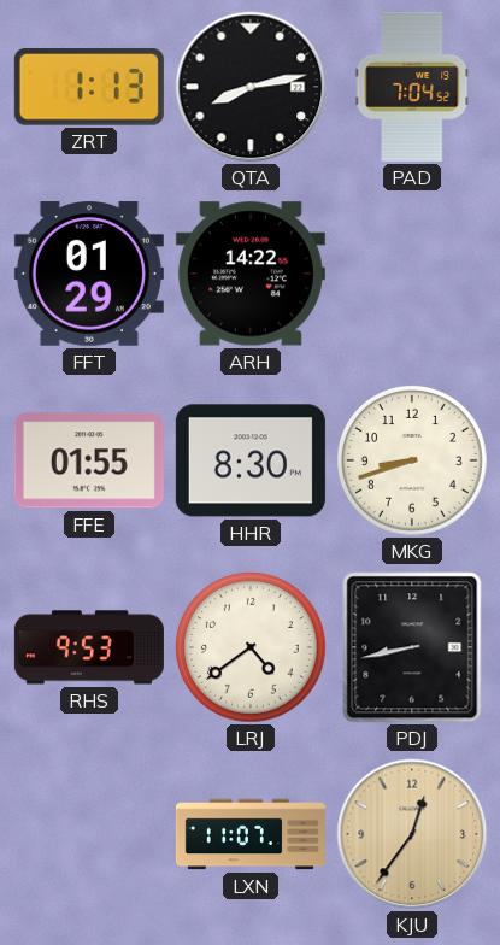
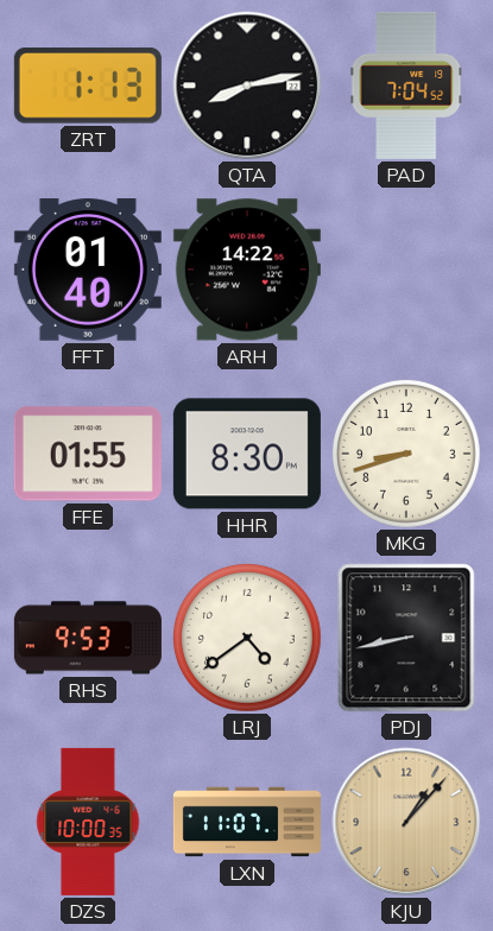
FFT: 01:29 -> 01:40 (88, 270)
DZS: none -> 10:00 (88, 822)
KJU: 12:36 -> 1:07 (406, 822)
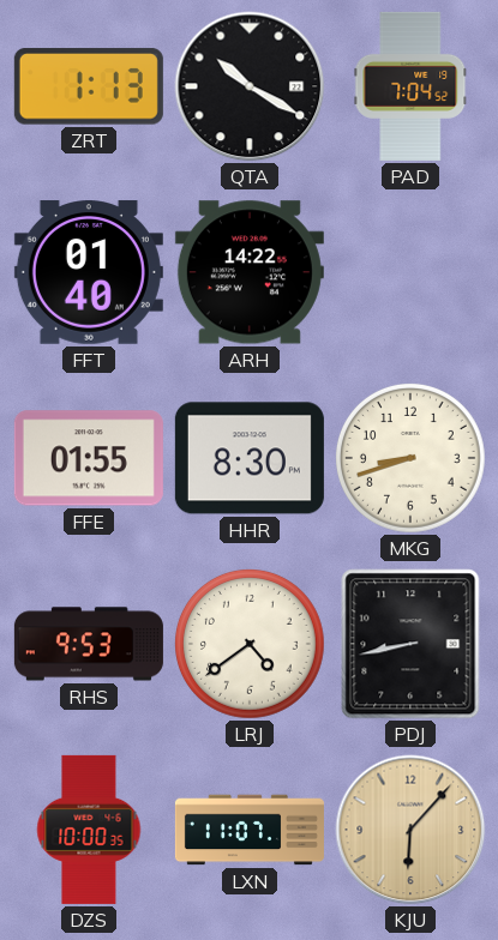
QTA: 8:13 -> 10:20 (250, 86)
KJU: 1:07 -> 6:07 (410, 830)
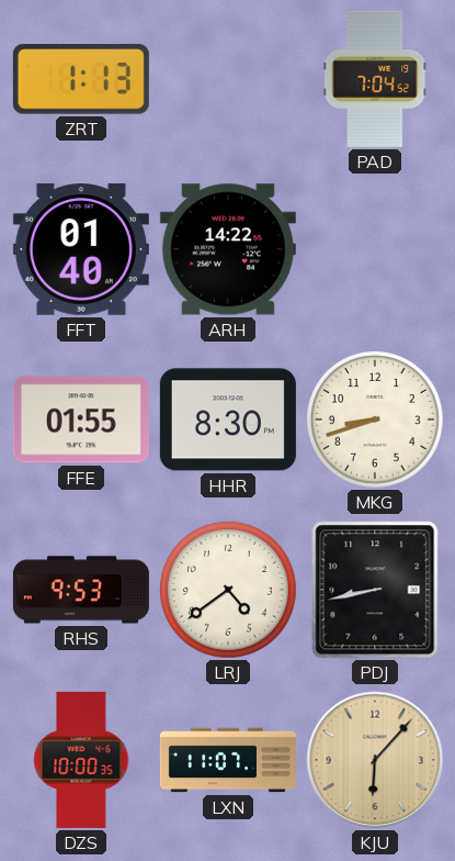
QTA: 10:20 -> none (250, 86)
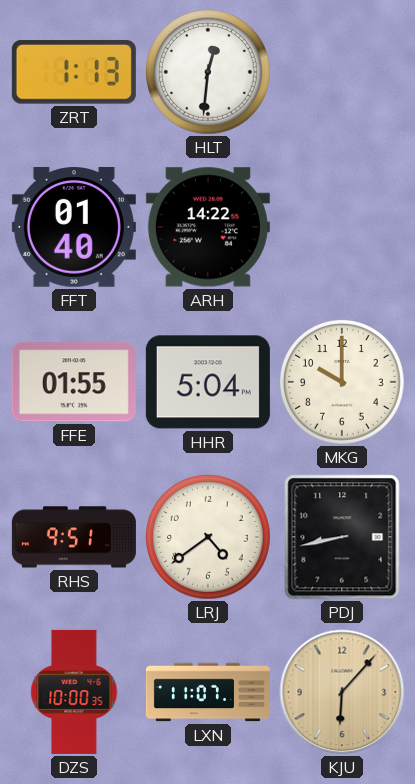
HLT: none -> 12:31 (209, 73)
PAD: 7:04 -> none (375, 79)
HHR: 8:30 -> 5:04 (208, 382)
MKG: 8:42 -> 10:00 (343, 383)
RHS: 9:53 -> 9:51 (74, 537)
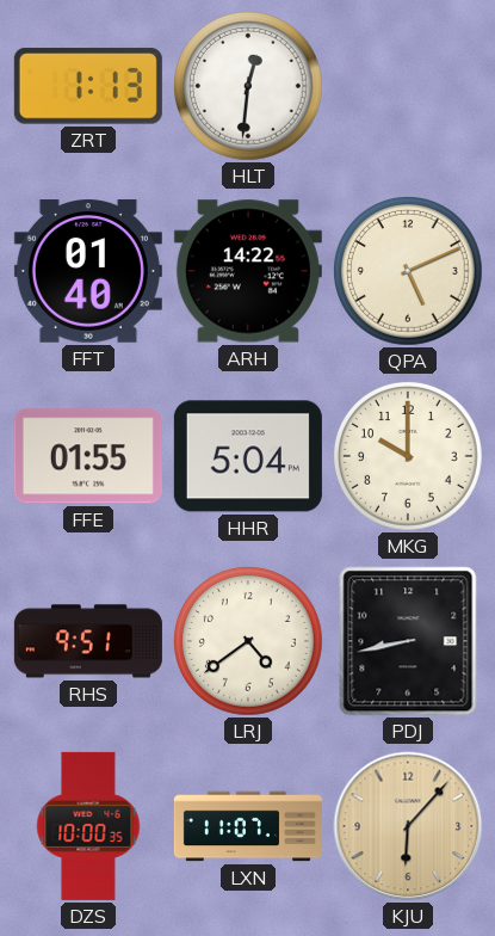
QPA: none -> 5:11 (409, 272)
